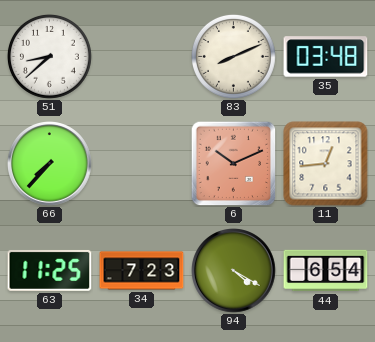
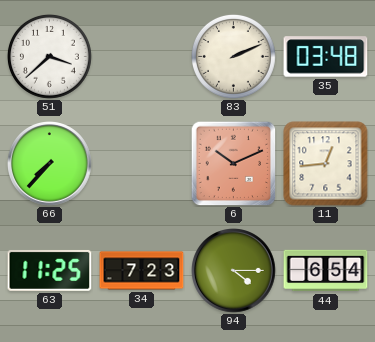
51: 8:38 -> 3:38 (49, 56)
83: 8:11 -> 2:11 (233, 56)
94: 4:20 -> 4:15 (234, 271)
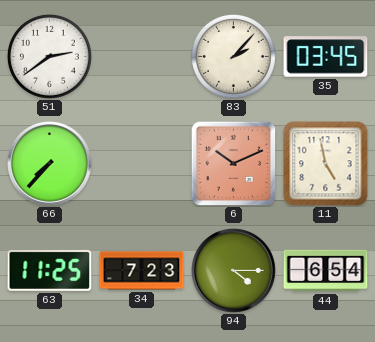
51: 3:38 -> 2:39 (49, 56)
83: 2:11 -> 2:07 (233, 56)
35: 03:48 -> 03:45 (326, 57)
11: 12:44 -> 4:58 (326, 164)
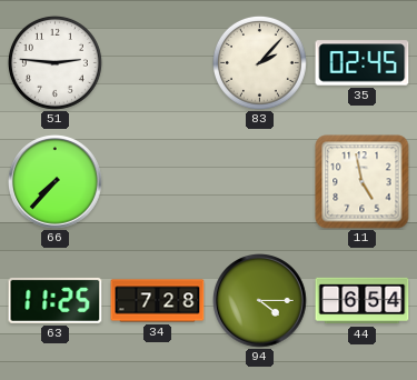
51: 2:39 -> 2:46 (54, 62)
35: 03:45 -> 02:45 (363, 63)
6: 10:11 -> none (233, 163)
34: 7:23 -> 7:28 (158, 301)
